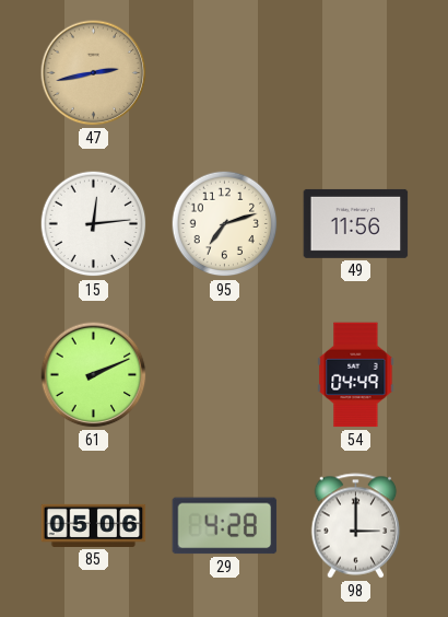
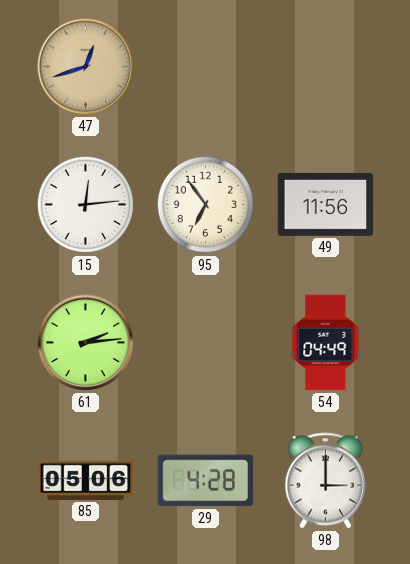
47: 2:43 -> 12:42 (86, 67)
95: 7:12 -> 6:54 (206, 205)
61: 2:11 -> 2:14 (86, 343)
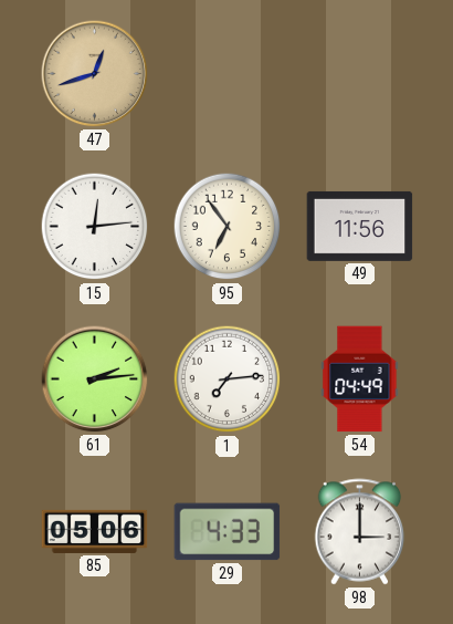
1: none -> 7:14 (228, 379)
29: 4:28 -> 4:33 (228, 532)
